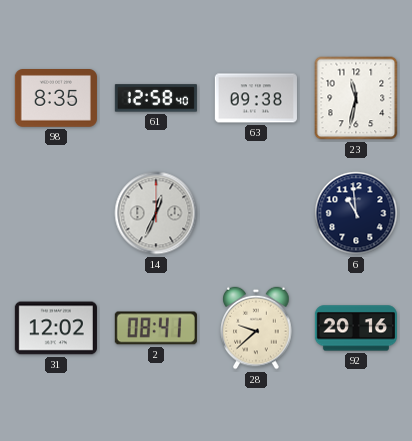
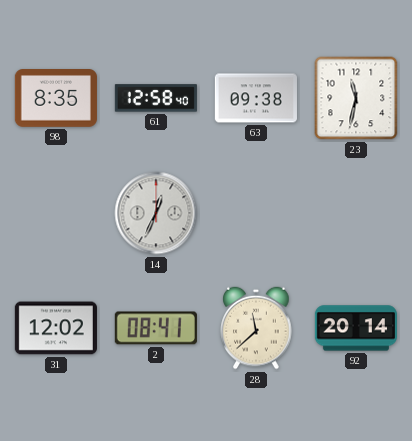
6: 10:59 -> none (356, 213)
28: 9:38 -> 11:38 (256, 328)
92: 20:16 -> 20:14 (356, 328)
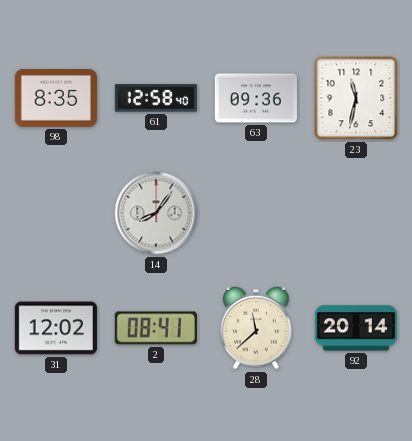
63: 09:38 -> 09:36 (256, 98)
14: 12:34 -> 8:06 (156, 213)
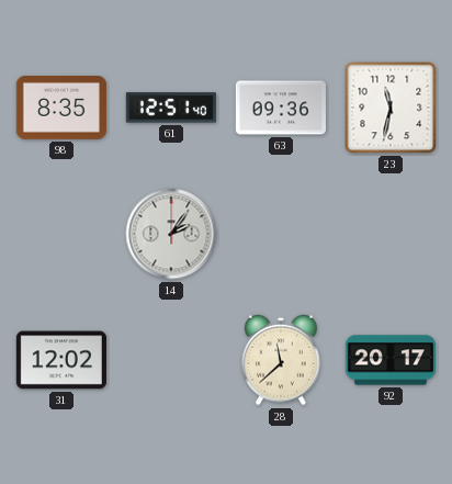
61: 12:58 -> 12:51 (171, 108)
14: 8:06 -> 2:06 (171, 234)
2: 08:41 -> none (156, 328)
92: 20:14 -> 20:17 (391, 360)
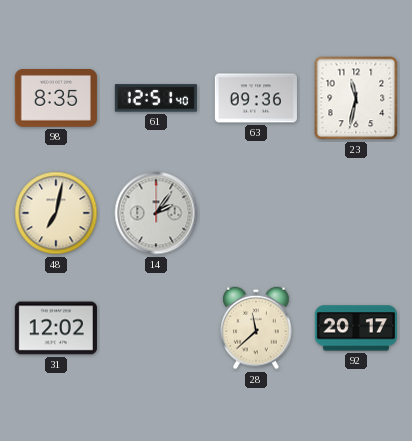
48: none -> 7:02 (56, 213)
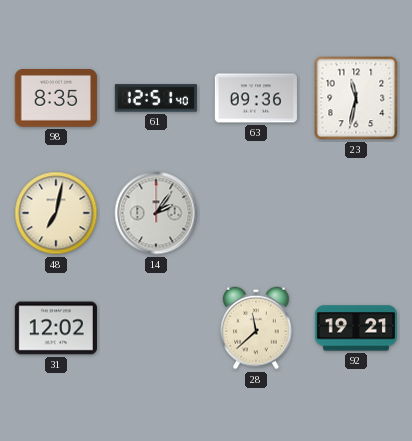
92: 20:17 -> 19:21 (356, 328)
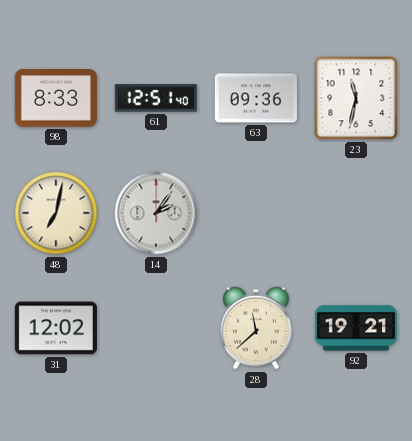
98: 8:35 -> 8:33 (56, 99)
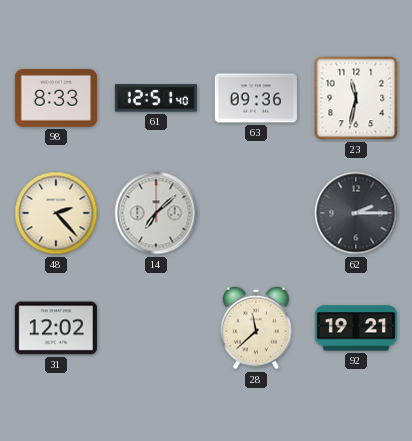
48: 7:02 -> 2:23 (56, 213)
14: 2:06 -> 7:08 (156, 213)
62: none -> 2:15 (356, 213)
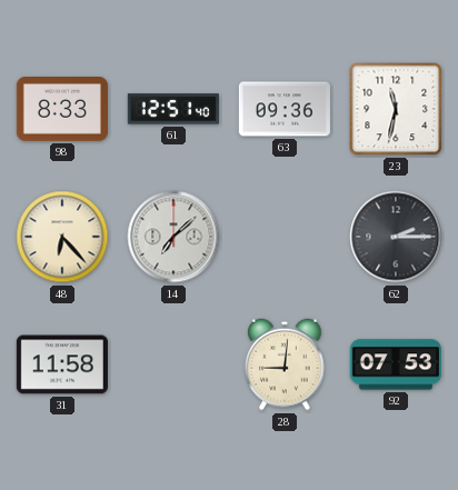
48: 2:23 -> 6:23 (62, 237)
31: 12:02 -> 11:58 (62, 364)
28: 11:38 -> 9:01 (285, 364)
92: 19:21 -> 07:53 (396, 364)
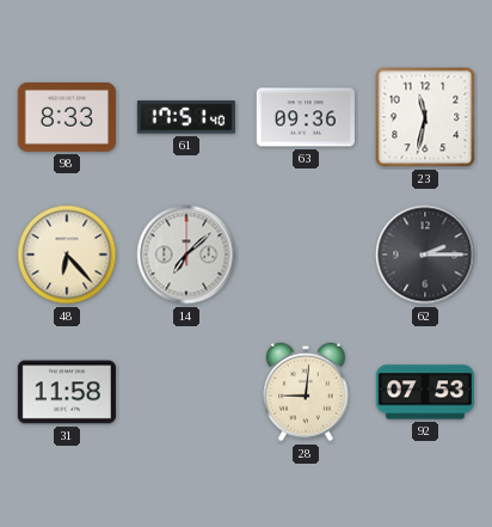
61: 12:51 -> 17:51 (186, 117)
